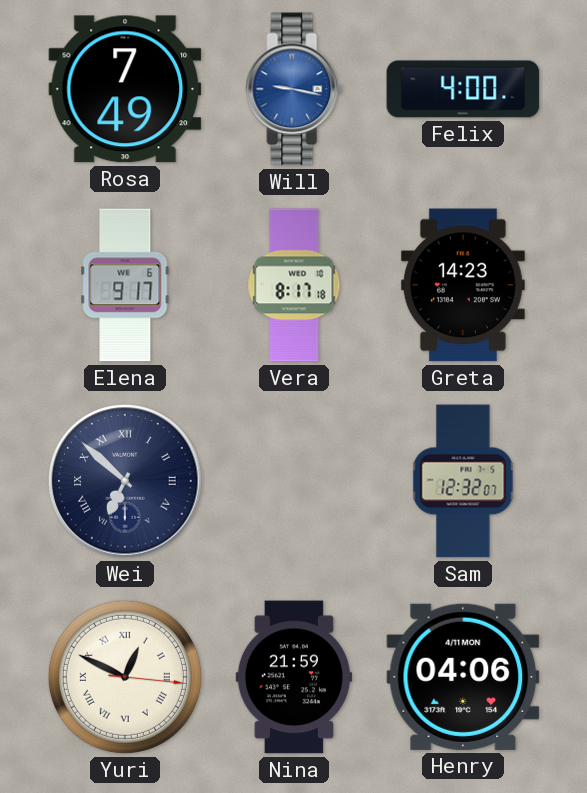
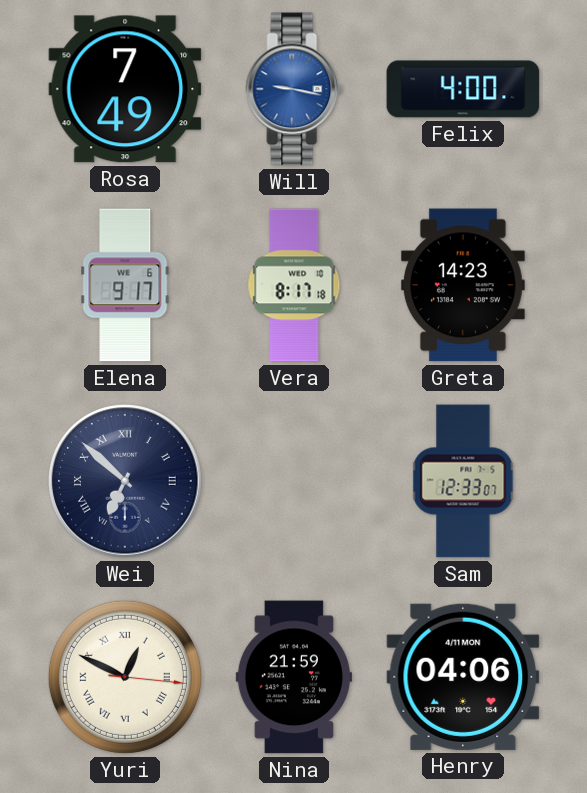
Sam: 12:32 -> 12:33 (463, 481)
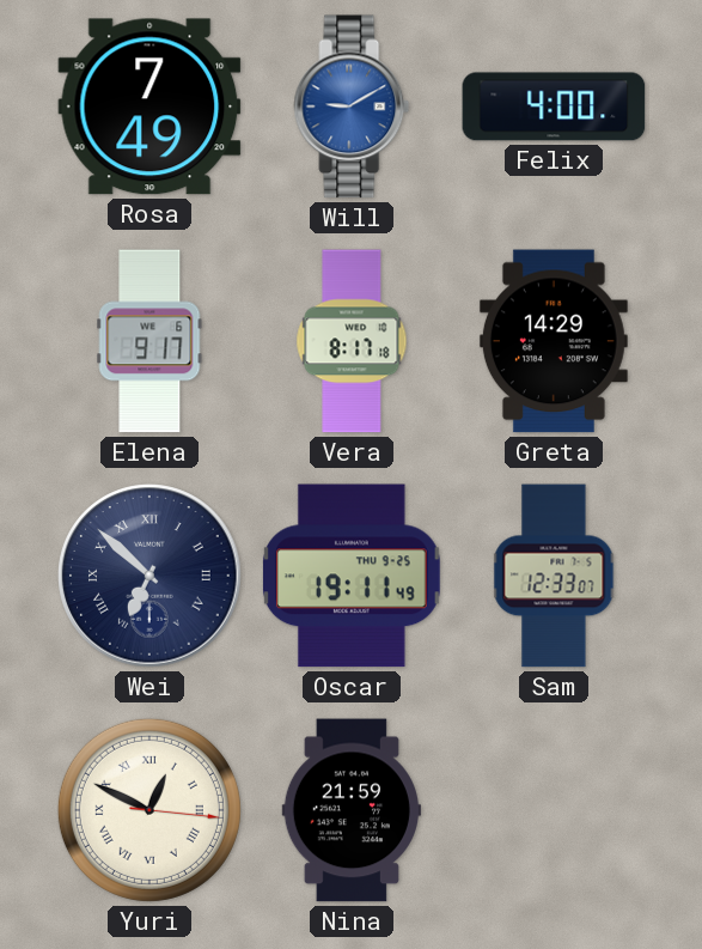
Will: 9:17 -> 9:10 (352, 107)
Greta: 14:23 -> 14:29 (554, 341)
Oscar: none -> 19:11 (352, 576)
Henry: 04:06 -> none (463, 677)
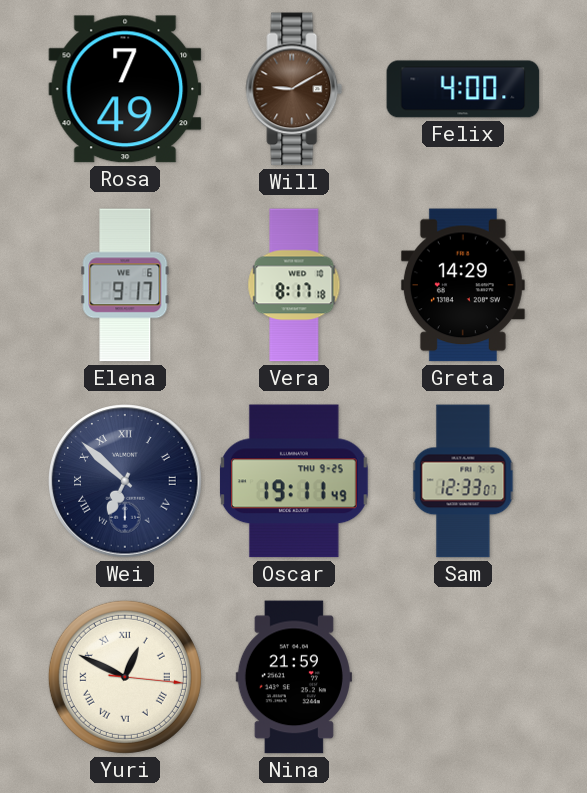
Will dial: blue -> brown (294, 89)
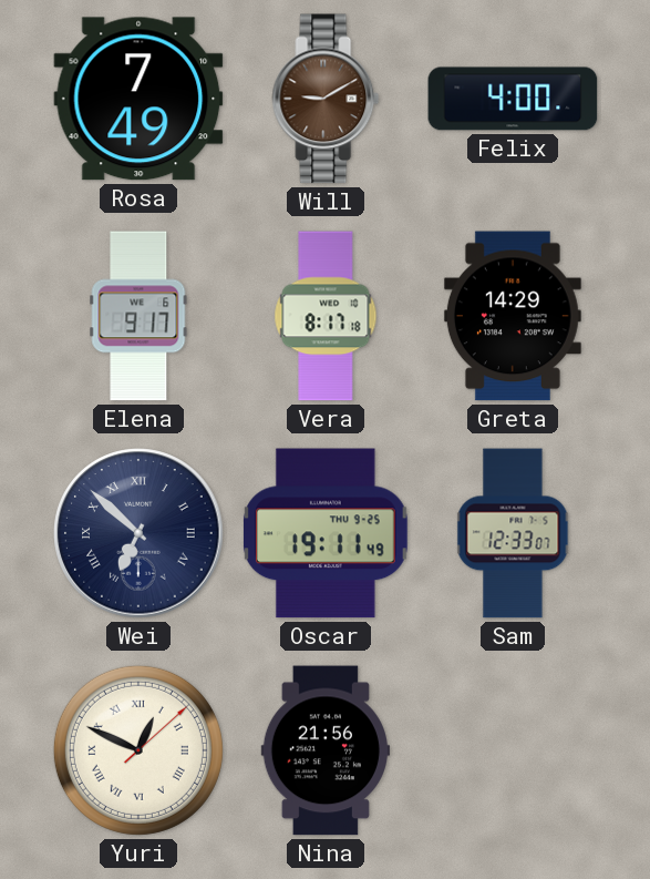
Yuri: 12:49:16 -> 12:49:08 (138, 750)
Nina: 21:59 -> 21:56 (326, 750)
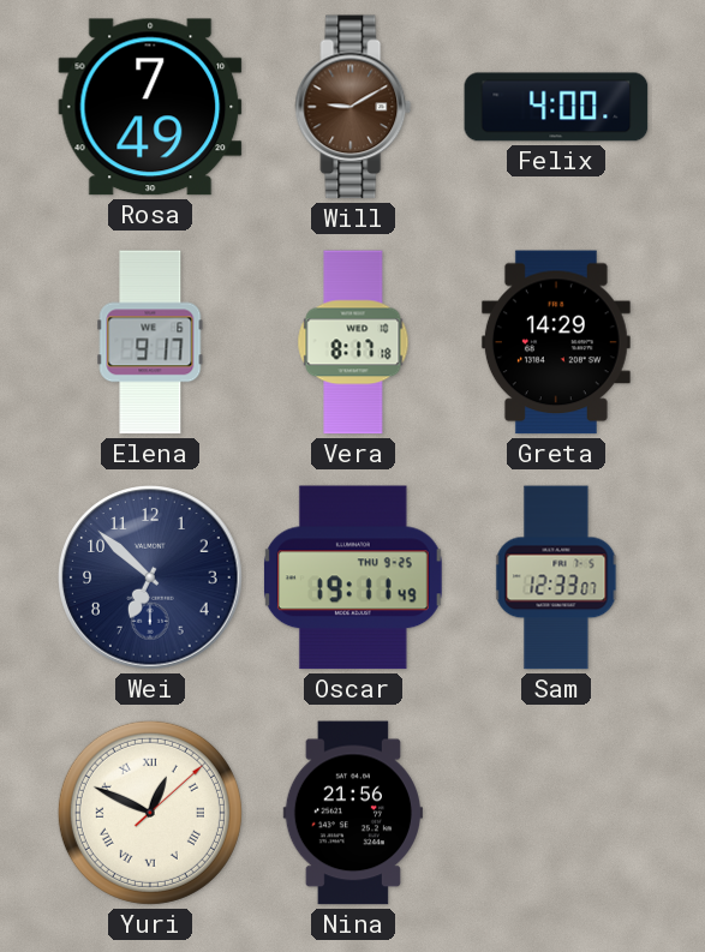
Wei numerals: Roman -> Arabic (150, 577)
